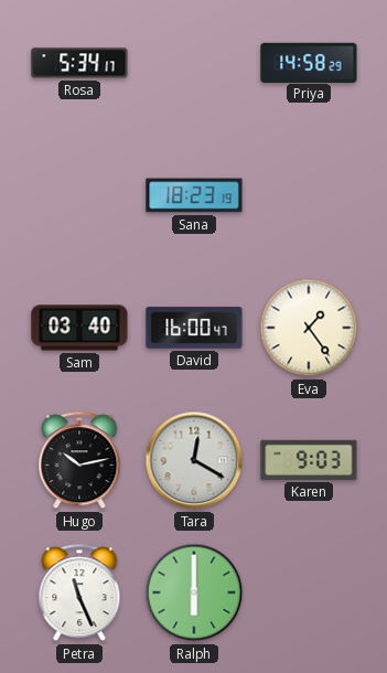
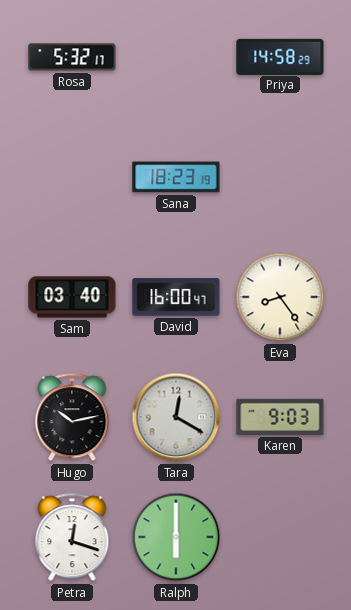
Rosa: 5:34 -> 5:32 (72, 57)
Eva: 1:24 -> 8:24 (280, 297)
Petra: 11:26 -> 12:18 (72, 538)
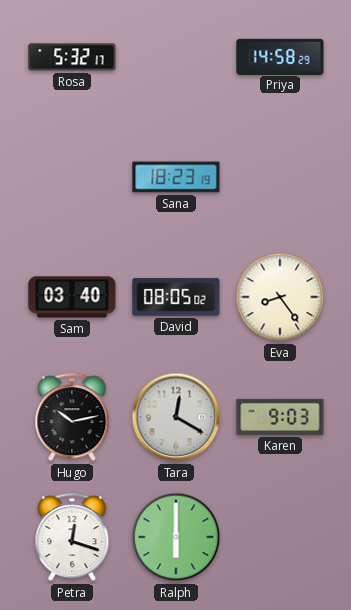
David: 16:00 -> 08:05 (176, 297)
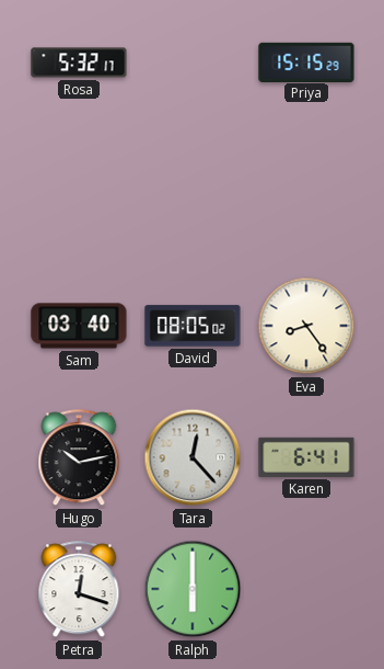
Priya: 14:58 -> 15:15 (306, 61)
Sana: 18:23 -> none (176, 177)
Tara: 12:20 -> 12:23 (193, 457)
Karen: 9:03 -> 6:41 (306, 457)
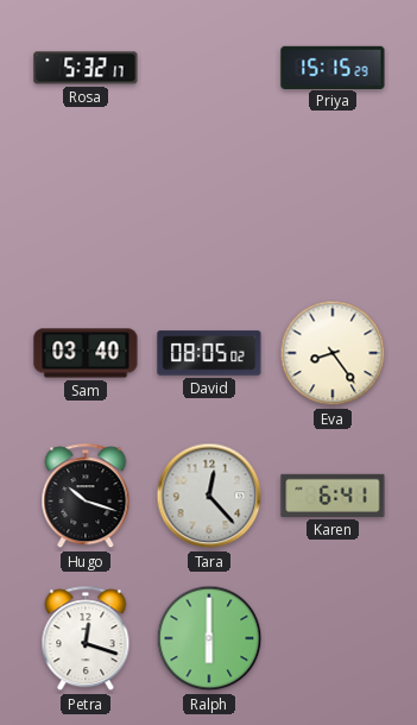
Hugo: 10:13 -> 10:18 (86, 497)
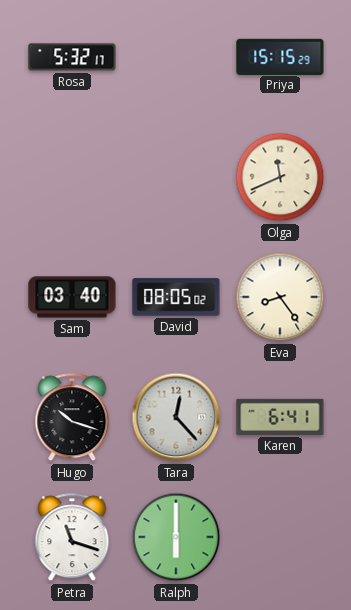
Olga: none -> 11:41 (280, 177)
Petra: 12:18 -> 11:18 (72, 538)
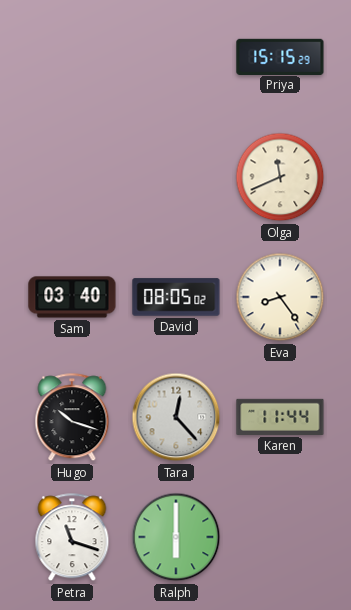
Rosa: 5:32 -> none (72, 57)
Karen: 6:41 -> 11:44 (280, 417)
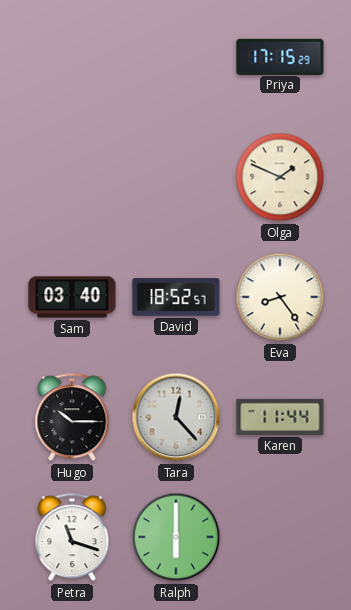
Priya: 15:15 -> 17:15 (280, 56)
Olga: 11:41 -> 1:49 (280, 177)
David: 08:05 -> 18:52 (176, 297)
Hugo: 10:18 -> 10:15 (72, 418)
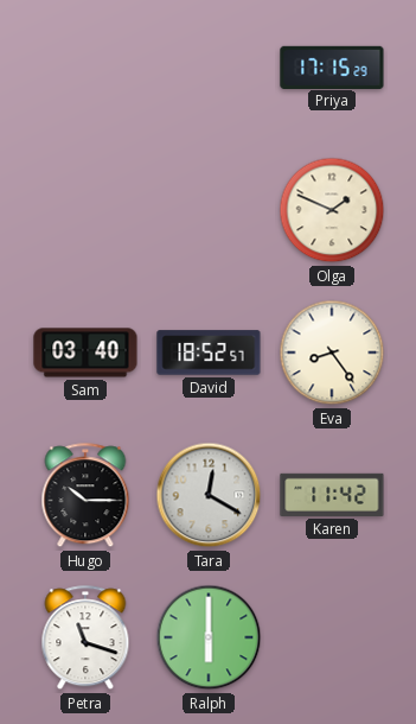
Tara: 12:23 -> 12:20 (209, 495)
Karen: 11:44 -> 11:42 (332, 495)
